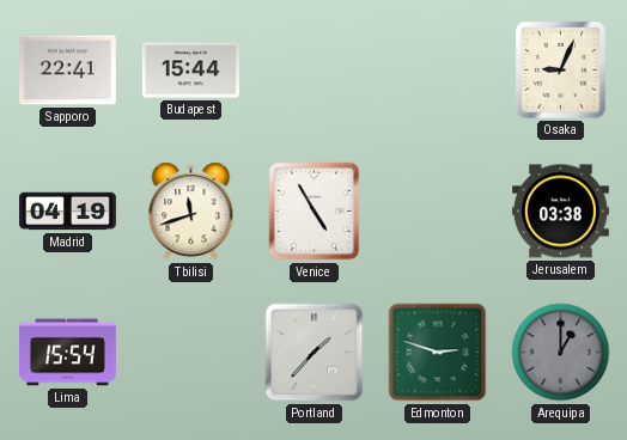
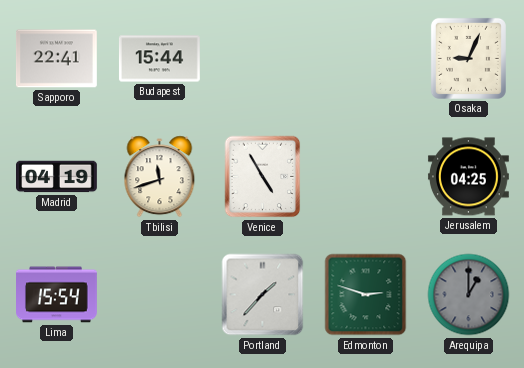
Jerusalem: 03:38 -> 04:25 (469, 177)
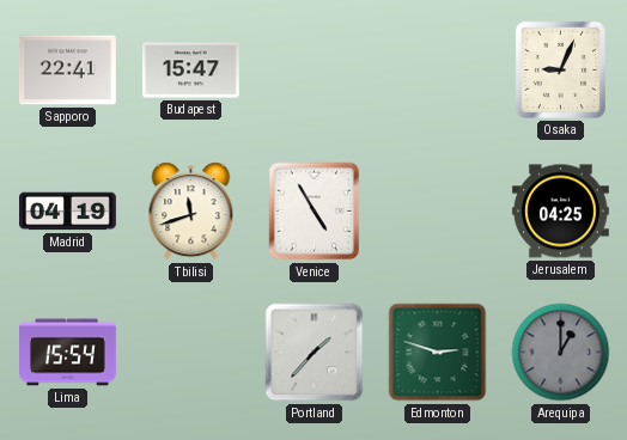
Budapest: 15:44 -> 15:47 (191, 71)
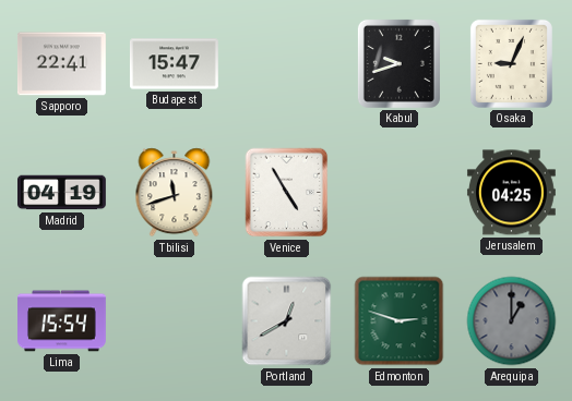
Kabul: none -> 9:42 (398, 63)
Portland: 1:37 -> 12:40 (287, 321)
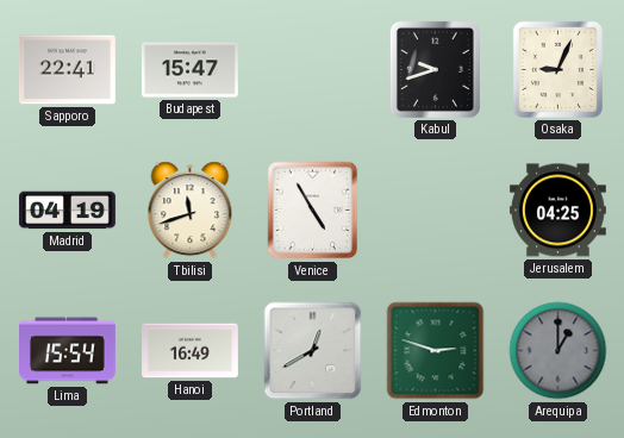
Hanoi: none -> 16:49 (191, 351)
